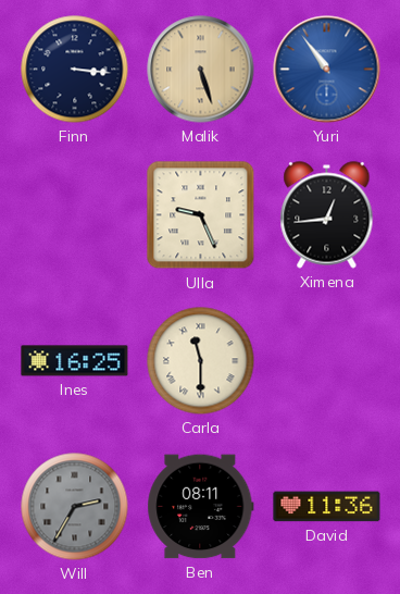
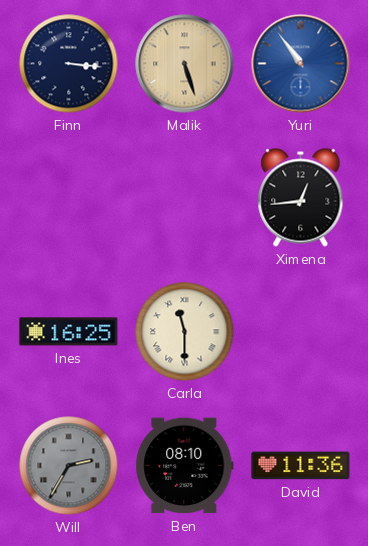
Ulla: 9:26 -> none (201, 215)
Ben: 08:11 -> 08:10 (185, 466)
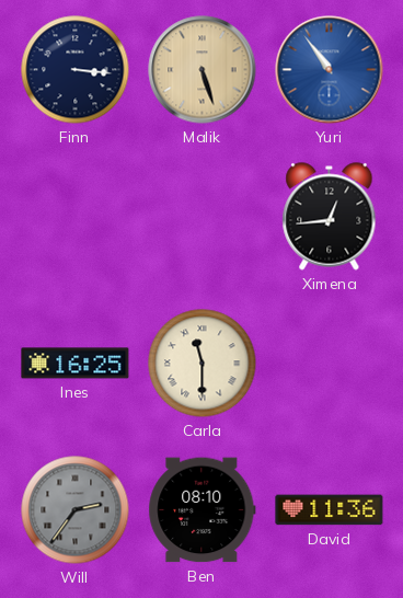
Will: 2:35 -> 2:36 (76, 510)
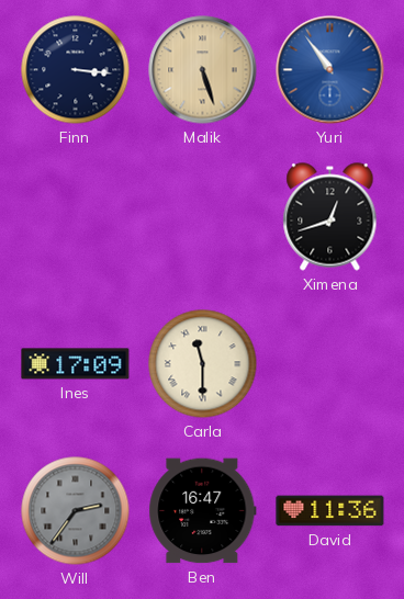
Ximena: 12:44 -> 12:42 (330, 217)
Ines: 16:25 -> 17:09 (76, 364)
Ben: 08:10 -> 16:47 (203, 511)
